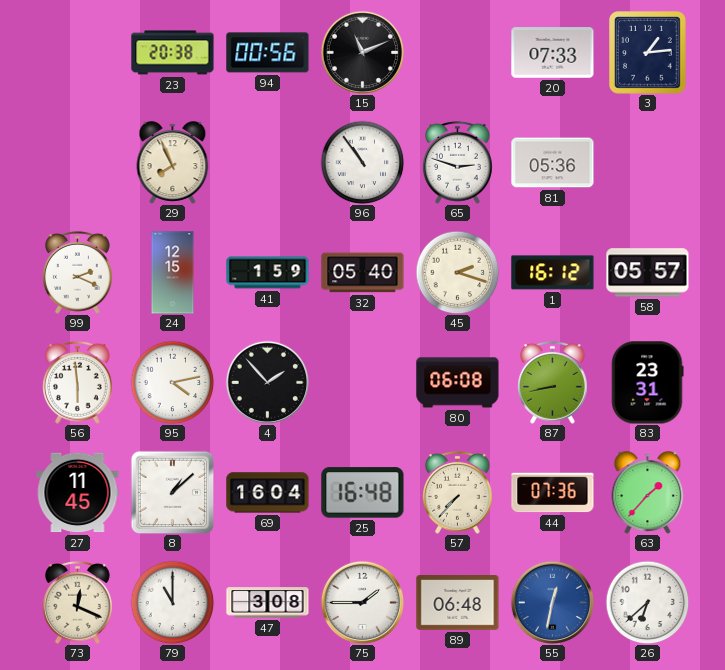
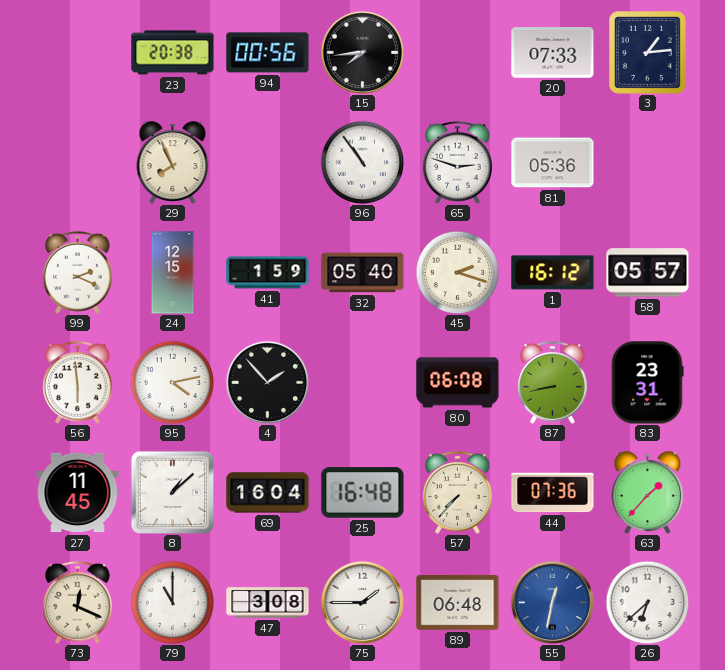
15: 11:11 -> 7:44 (362, 52)
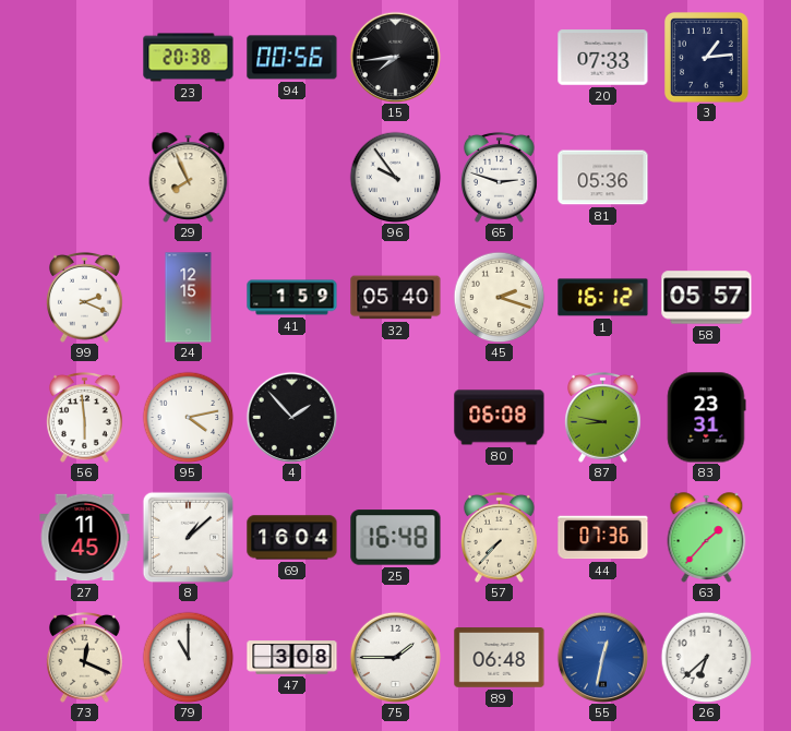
96: 10:54 -> 9:54 (395, 177)
87: 8:43 -> 8:47 (603, 417)
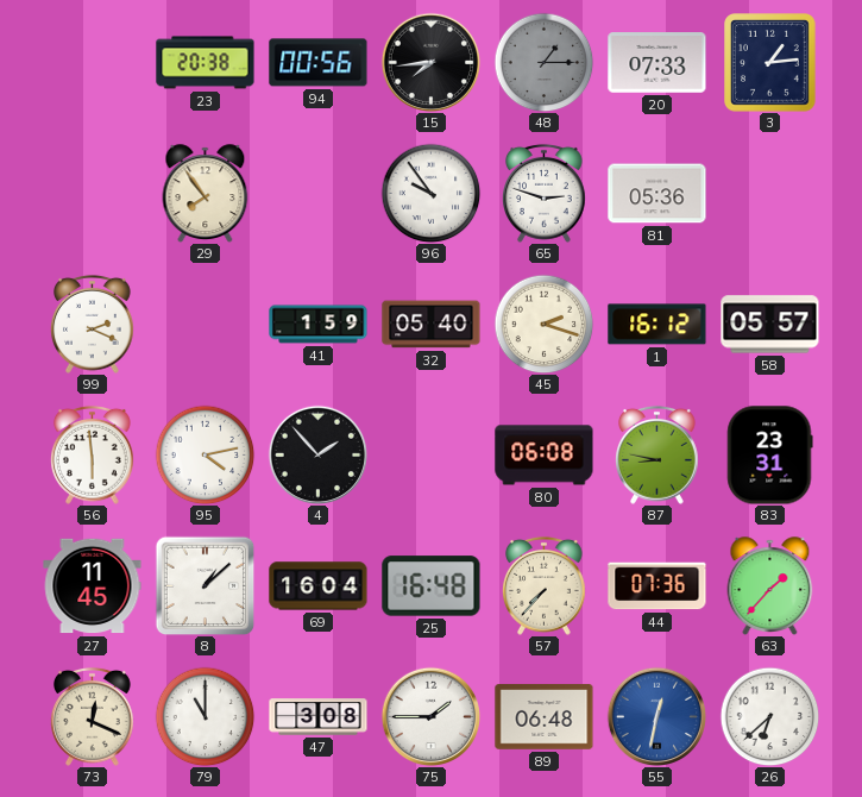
48: none -> 1:15 (543, 62)
29: 7:56 -> 7:54 (206, 193)
24: 12:15 -> none (189, 298)
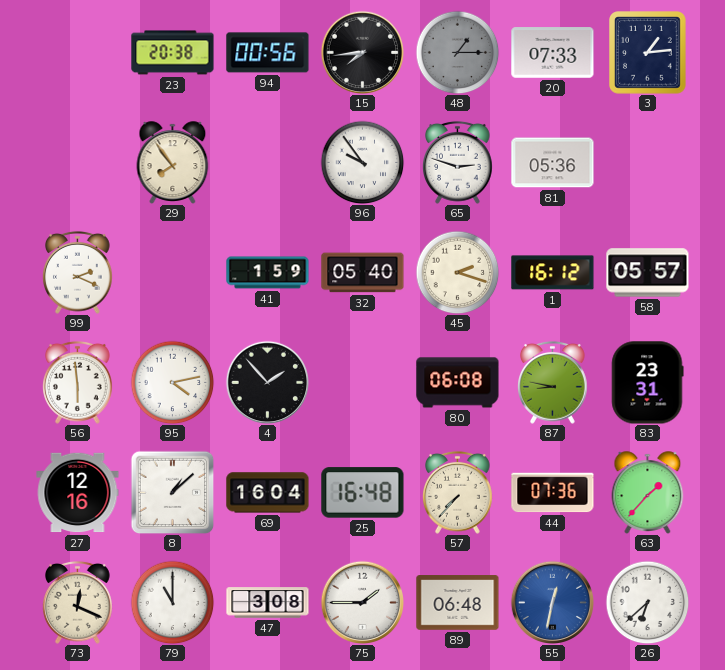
27: 11:45 -> 12:16 (78, 493)
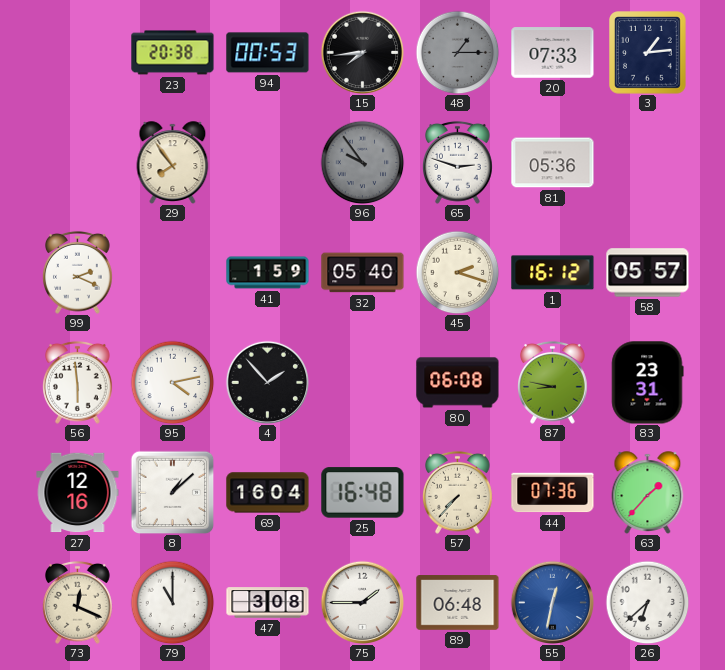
94: 00:56 -> 00:53 (268, 53)
96 dial: white -> grey (362, 162)
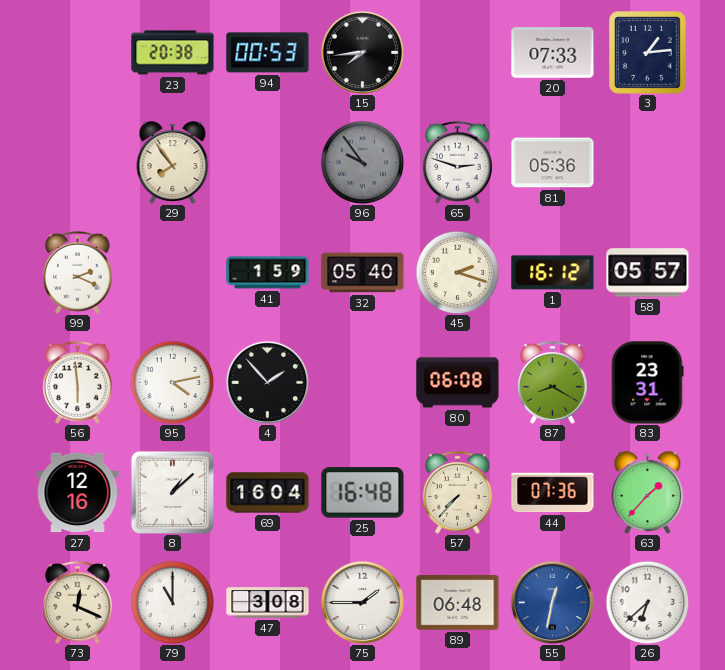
48: 1:15 -> none (457, 52)
87: 8:47 -> 8:20 (553, 382)
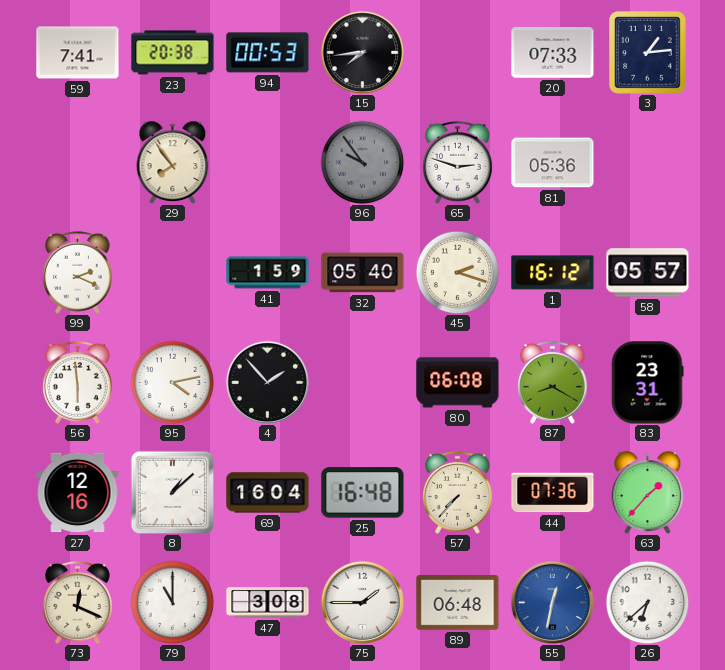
59: none -> 7:41 (78, 53)
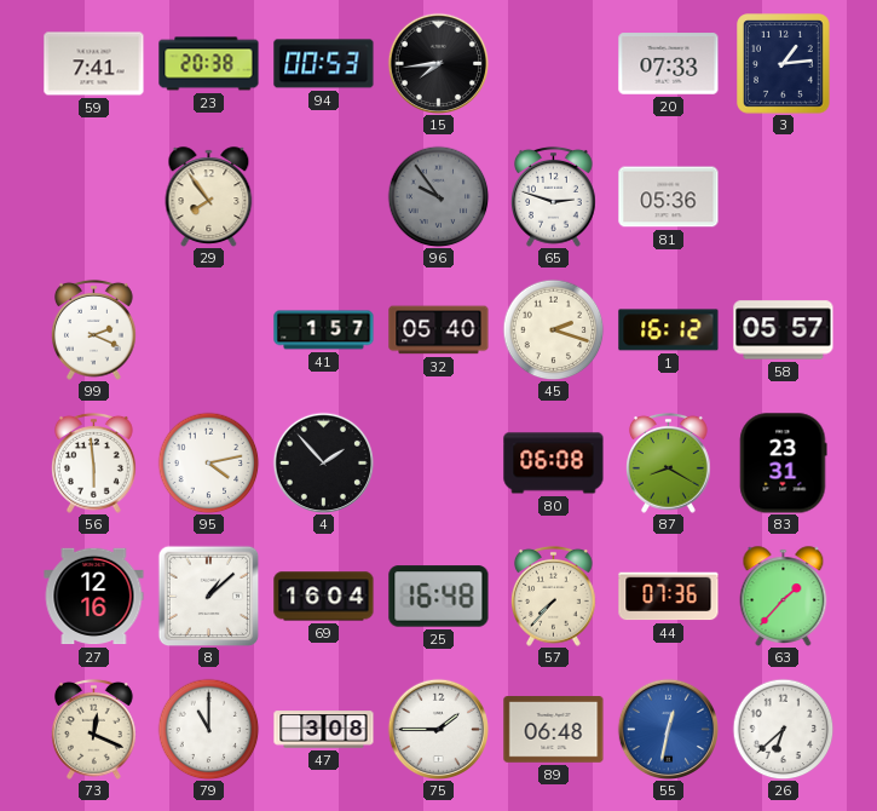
41: 1:59 -> 1:57 (324, 330)
